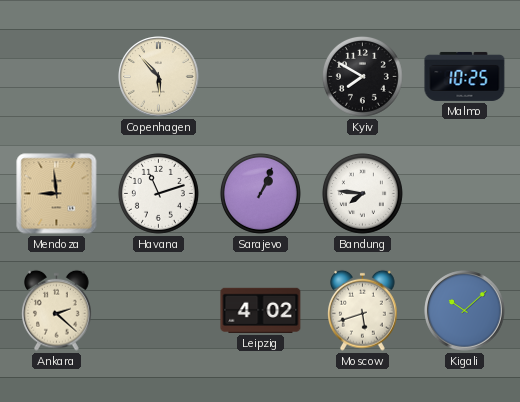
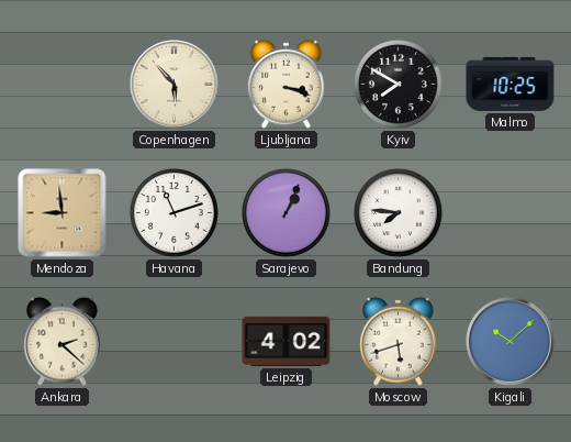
Ljubljana: none -> 3:18 (287, 84)
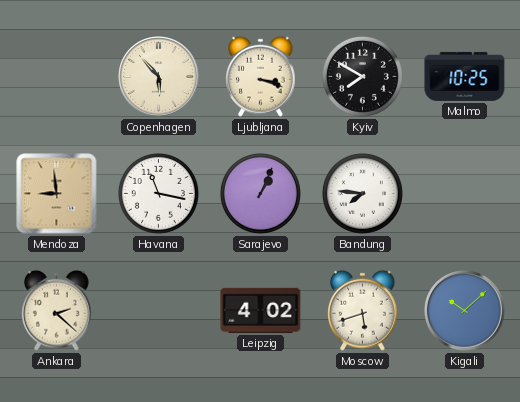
Havana: 11:12 -> 11:17 (158, 193)
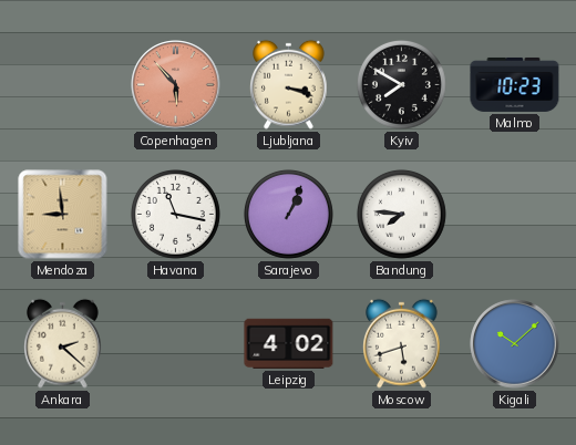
Copenhagen dial: cream -> salmon (176, 85)
Malmo: 10:25 -> 10:23 (515, 84)
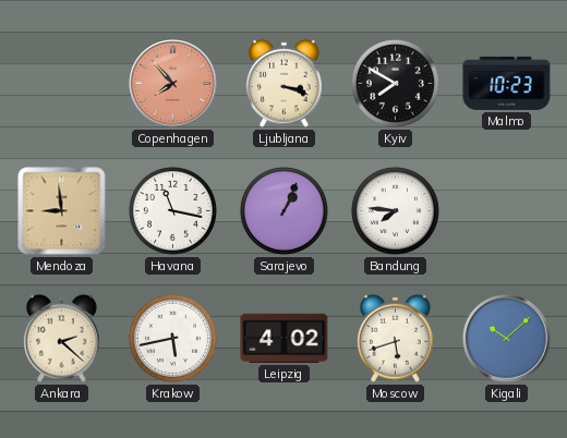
Copenhagen: 5:53 -> 7:53 (173, 84)
Krakow: none -> 5:43 (172, 338)
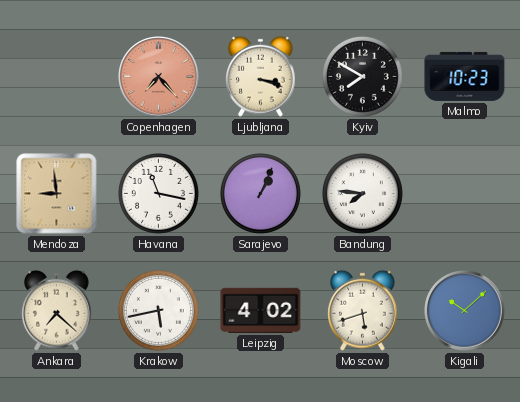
Copenhagen: 7:53 -> 7:23 (159, 77)
Ankara: 2:22 -> 7:22 (57, 310)
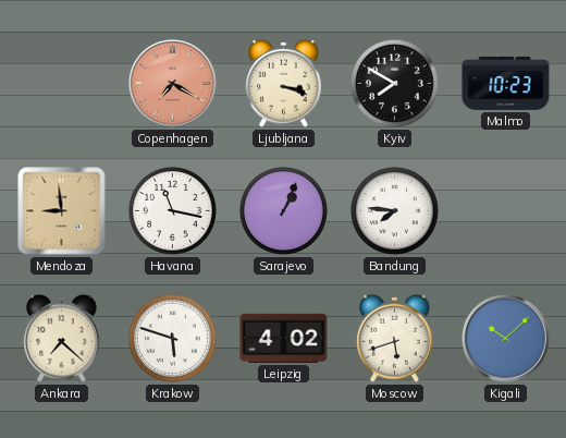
Copenhagen: 7:23 -> 7:20 (173, 84)
Krakow: 5:43 -> 5:48 (172, 338)
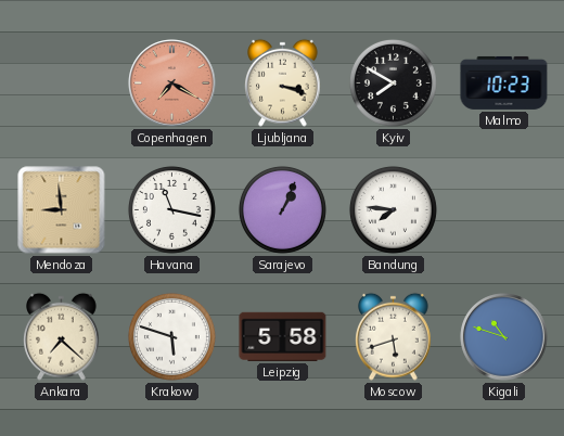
Leipzig: 4:02 -> 5:58 (283, 336)
Kigali: 10:08 -> 10:48 (504, 337)
